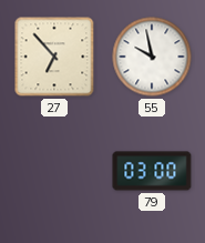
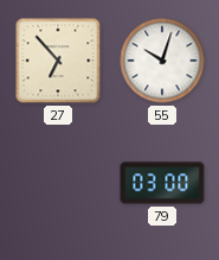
55: 9:58 -> 10:03 (162, 61)
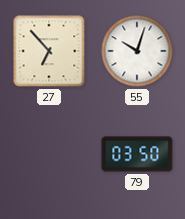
79: 03:00 -> 03:50 (137, 154)
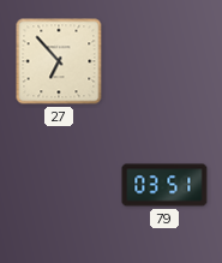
55: 10:03 -> none (137, 51)
79: 03:50 -> 03:51 (164, 185)
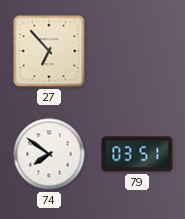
74: none -> 7:51 (49, 154)
